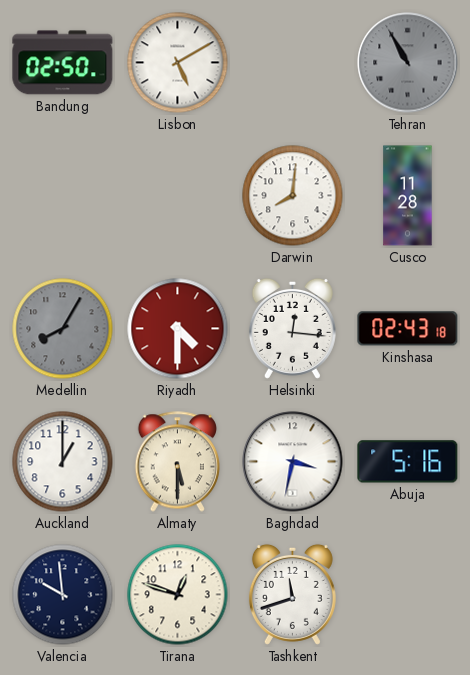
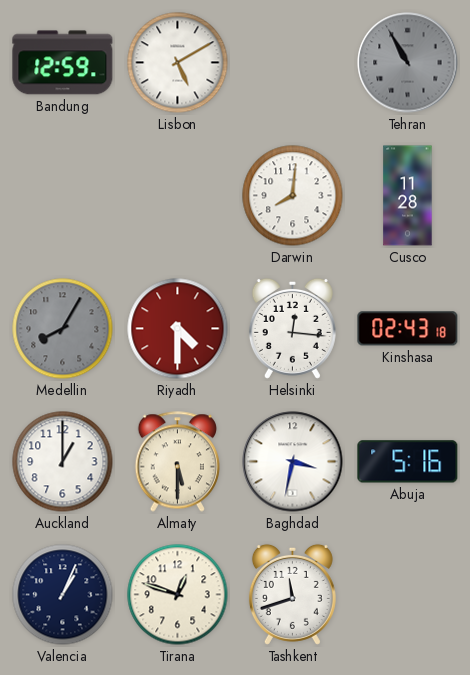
Bandung: 02:50 -> 12:59 (63, 63)
Valencia: 9:59 -> 1:04 (63, 595)
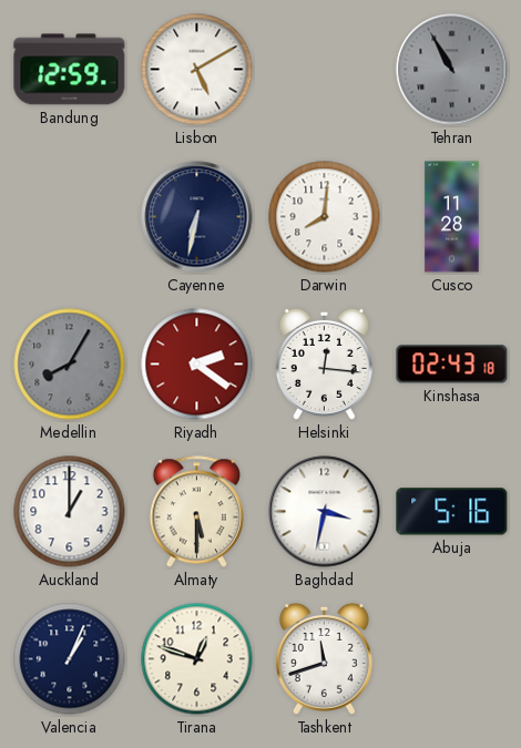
Cayenne: none -> 6:32 (197, 217)
Riyadh: 4:30 -> 2:21 (197, 365)
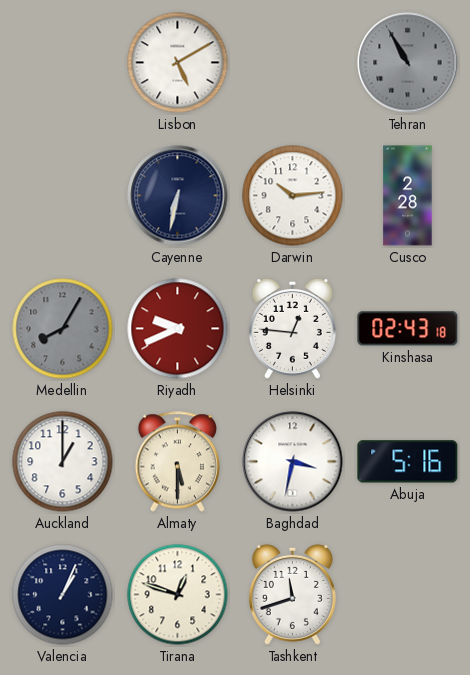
Bandung: 12:59 -> none (70, 70)
Darwin: 8:01 -> 10:14 (293, 196)
Cusco: 11:28 -> 2:28 (408, 196)
Riyadh: 2:21 -> 9:41 (178, 329)
Helsinki: 12:16 -> 12:46 (292, 328)
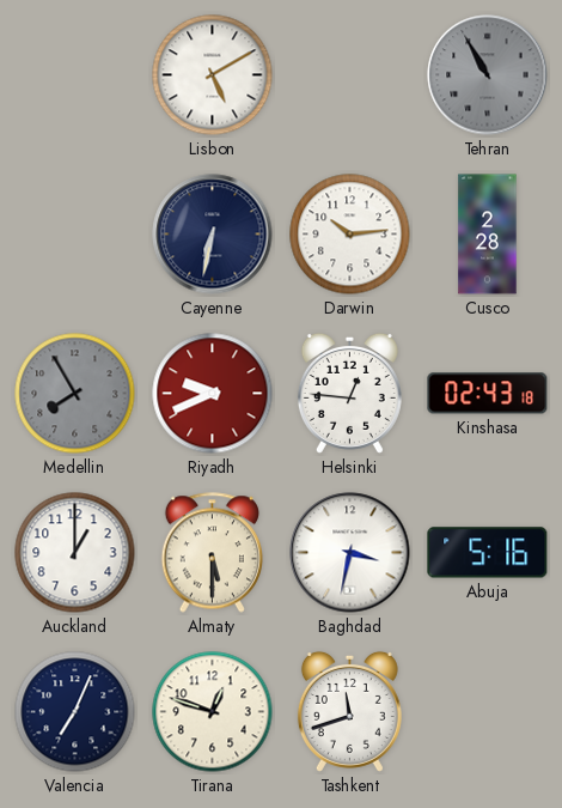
Medellin: 8:05 -> 7:55 (75, 394)
Valencia: 1:04 -> 7:04 (75, 712)
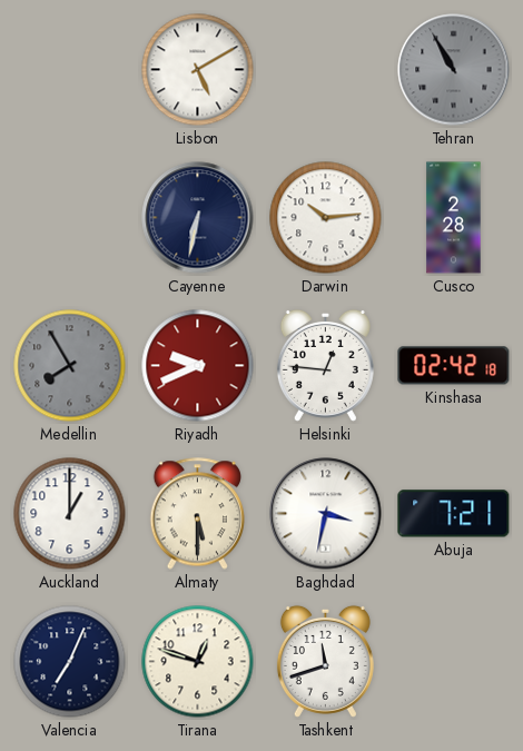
Kinshasa: 02:43 -> 02:42 (454, 366)
Abuja: 5:16 -> 7:21 (454, 514)
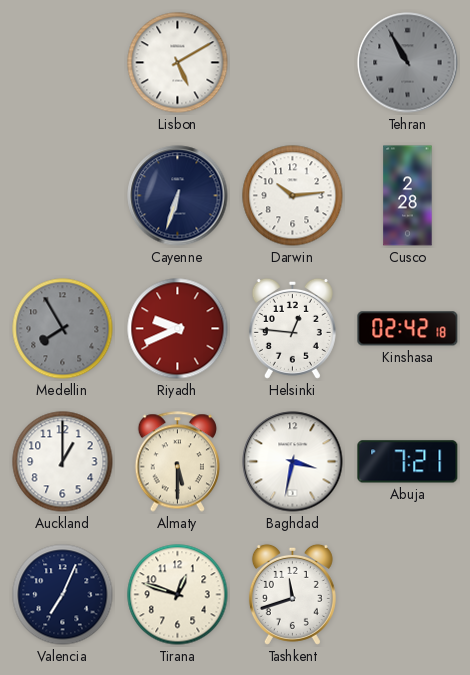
Cayenne: 6:32 -> 6:33 (178, 196)
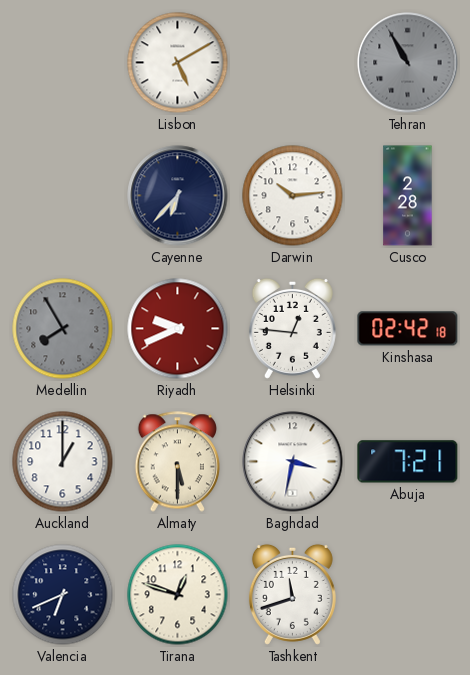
Cayenne: 6:33 -> 6:37 (178, 196)
Valencia: 7:04 -> 6:41 (63, 595)
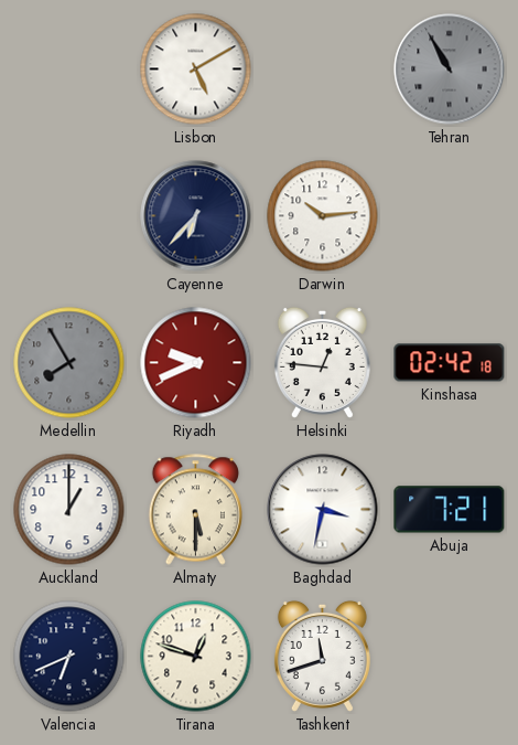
Cusco: 2:28 -> none (408, 196)
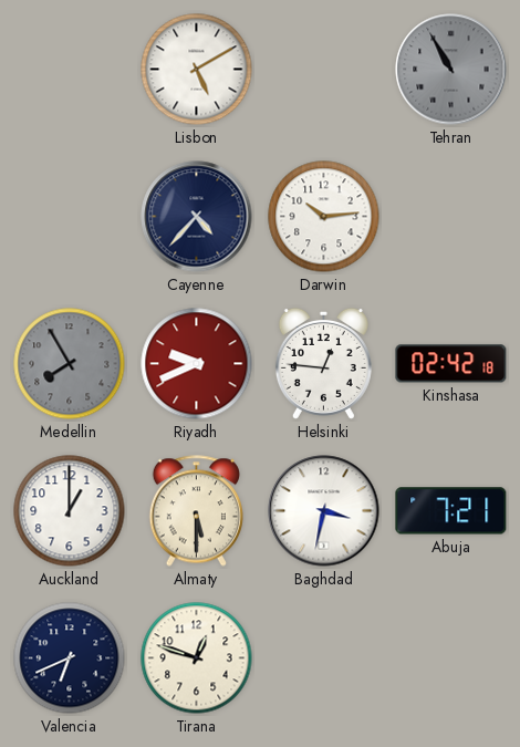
Cayenne: 6:37 -> 4:37 (197, 217)
Tashkent: 11:42 -> none (322, 656)
